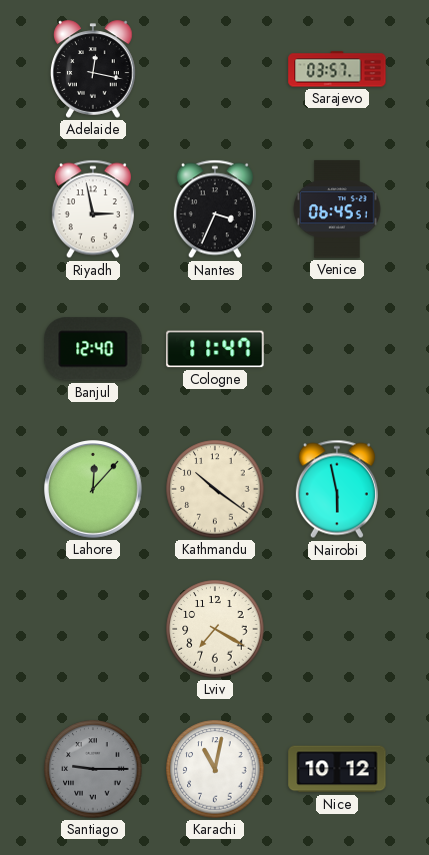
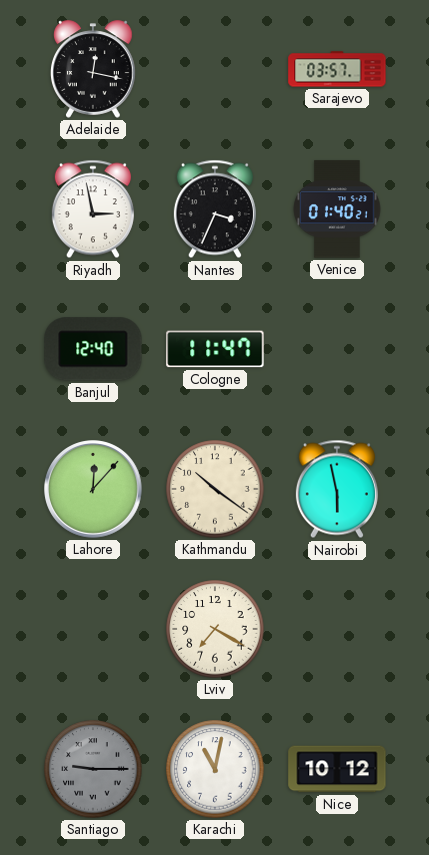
Venice: 06:45 -> 01:40 (337, 209)
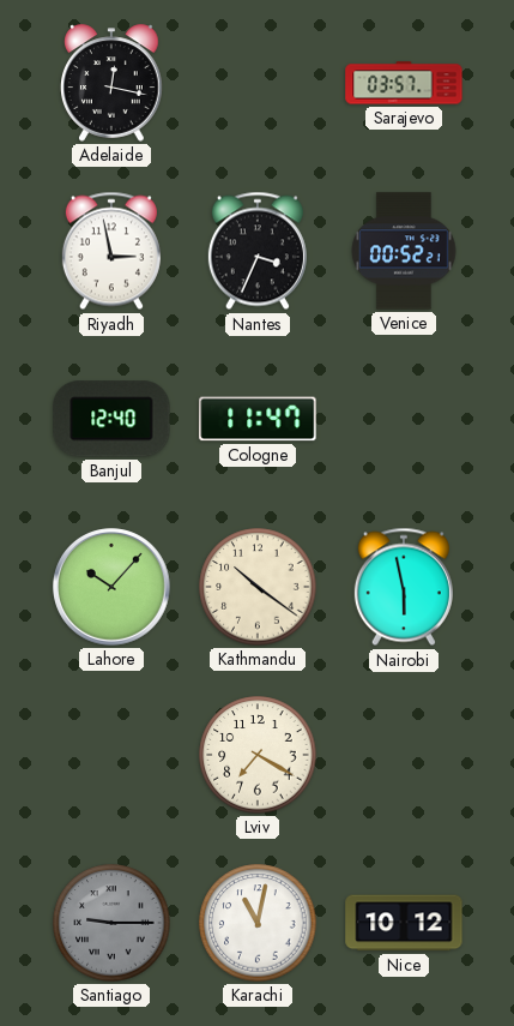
Venice: 01:40 -> 00:52 (404, 251)
Lahore: 12:07 -> 10:07 (111, 587)
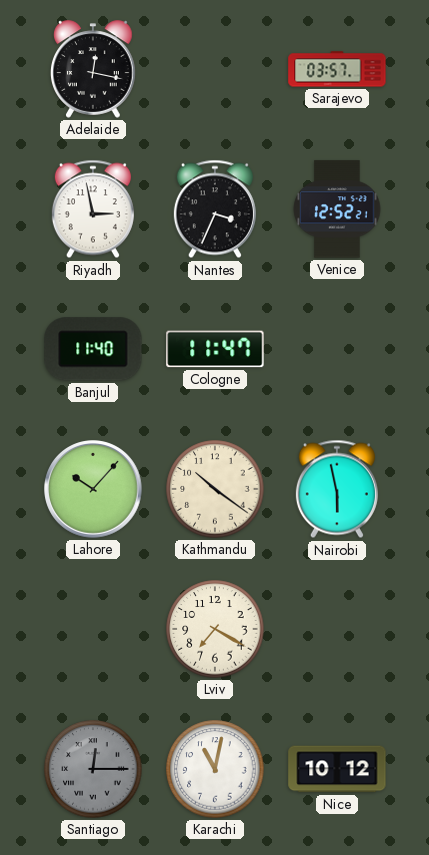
Venice: 00:52 -> 12:52 (337, 209)
Banjul: 12:40 -> 11:40 (93, 349)
Santiago: 9:15 -> 12:15 (93, 769)
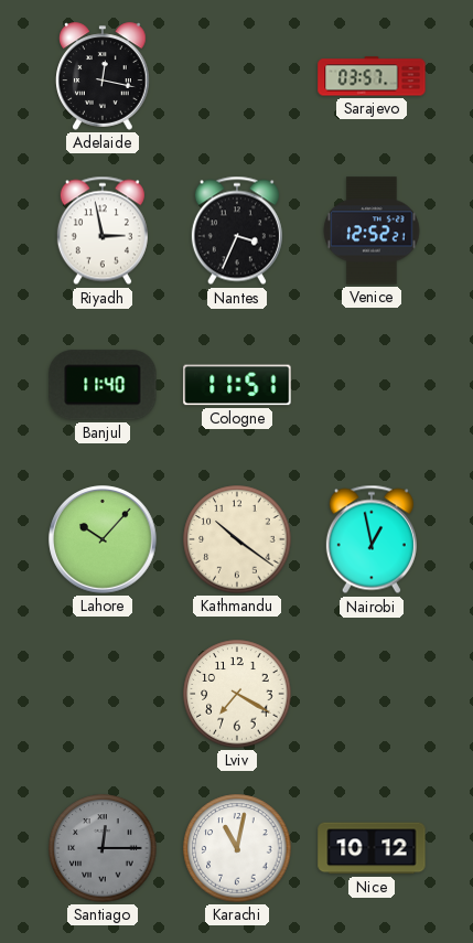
Cologne: 11:47 -> 11:51 (237, 385)
Nairobi: 5:58 -> 12:58 (372, 539)
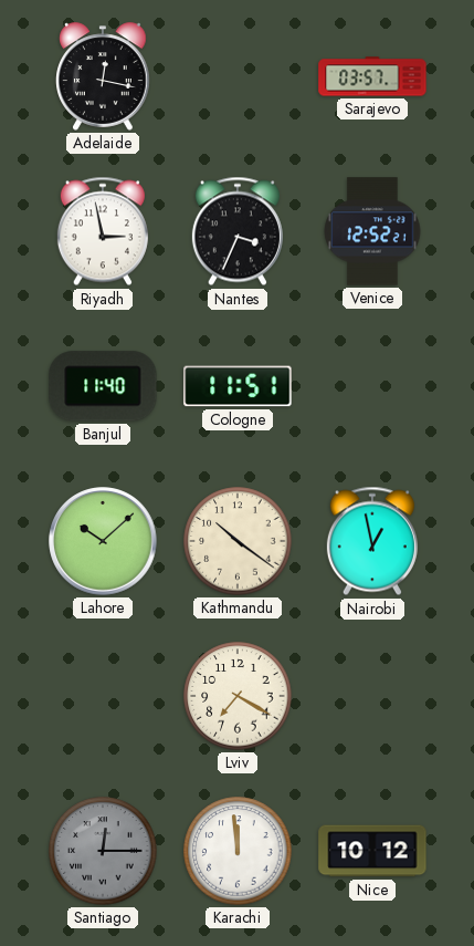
Lahore: 10:07 -> 10:08 (103, 541)
Karachi: 11:02 -> 11:59 (238, 851)
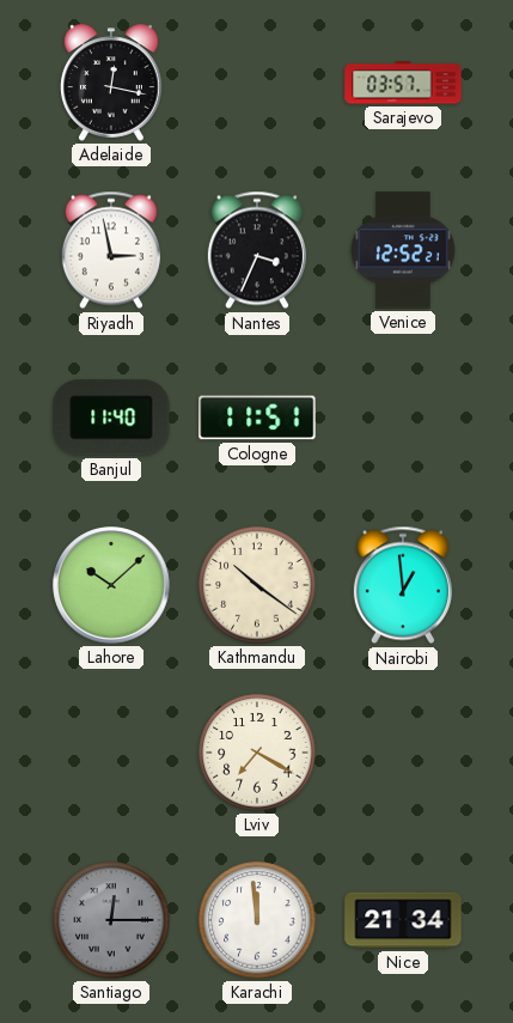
Nairobi: 12:58 -> 12:59 (403, 585)
Nice: 10:12 -> 21:34 (403, 920)
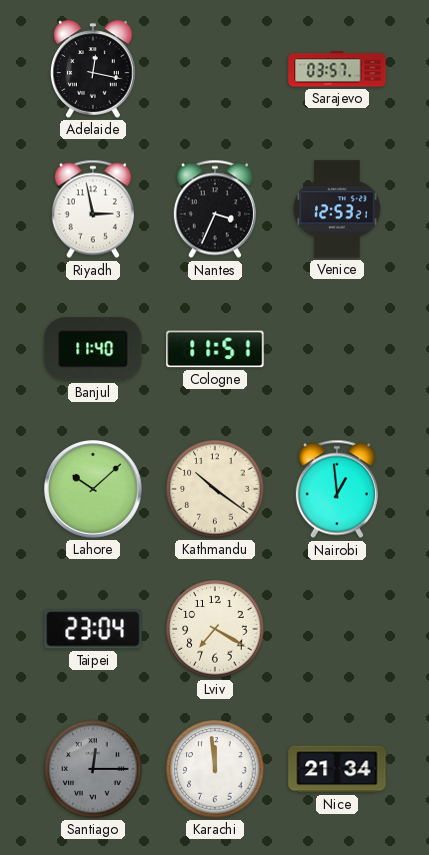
Venice: 12:52 -> 12:53 (337, 209)
Taipei: none -> 23:04 (93, 629)
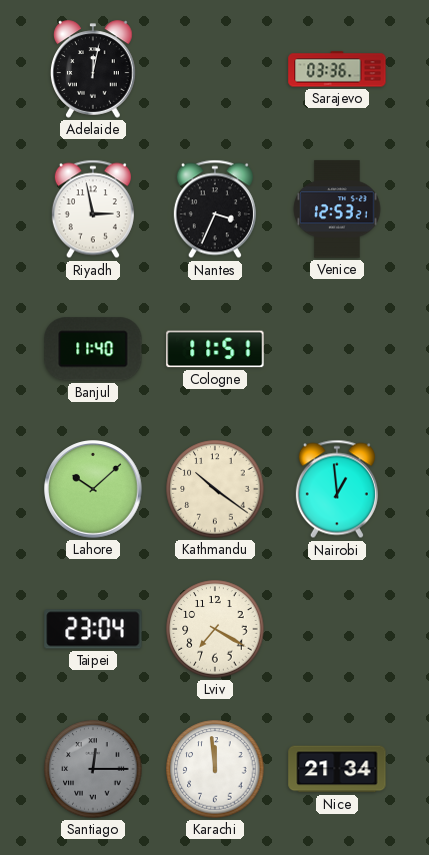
Adelaide: 12:17 -> 12:02 (94, 69)
Sarajevo: 03:57 -> 03:36 (337, 69)
